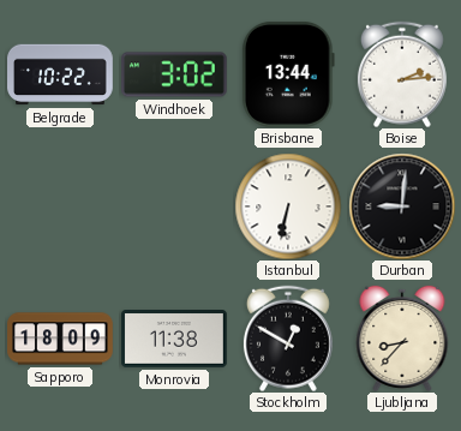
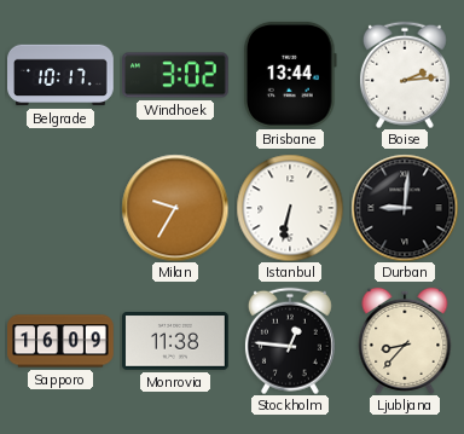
Belgrade: 10:22 -> 10:17 (60, 75)
Milan: none -> 9:35 (175, 208)
Sapporo: 18:09 -> 16:09 (60, 341)
Stockholm: 12:50 -> 12:46 (290, 341)
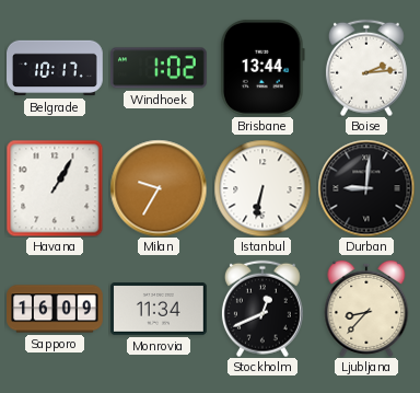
Windhoek: 3:02 -> 1:02 (160, 68)
Havana: none -> 1:05 (55, 188)
Monrovia: 11:38 -> 11:34 (160, 310)
Stockholm: 12:46 -> 12:41 (262, 309)
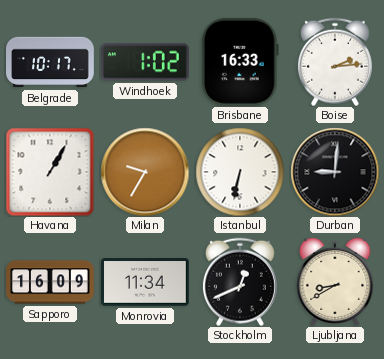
Brisbane: 13:44 -> 16:33 (240, 62)
Ljubljana: 8:37 -> 8:40 (335, 282)
